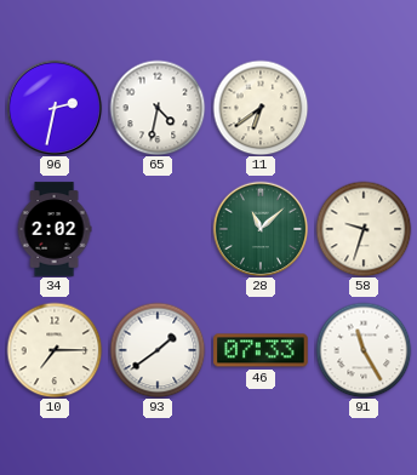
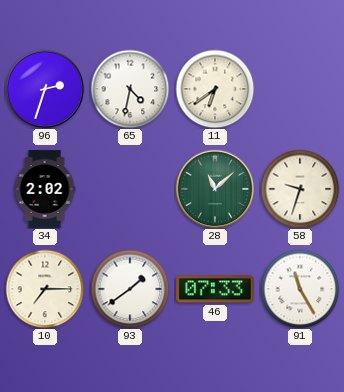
96: 2:32 -> 2:33 (45, 89)
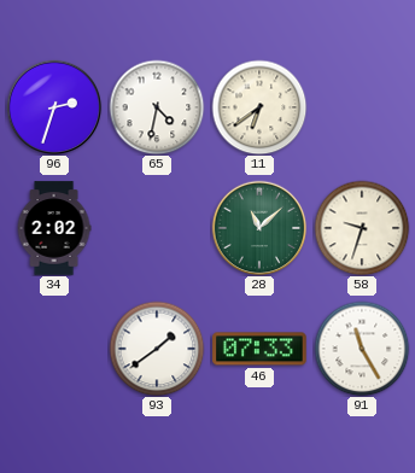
10: 7:15 -> none (45, 289)
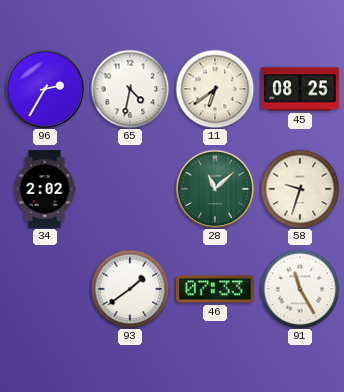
96: 2:33 -> 2:35 (45, 89)
45: none -> 08:25 (300, 89)
